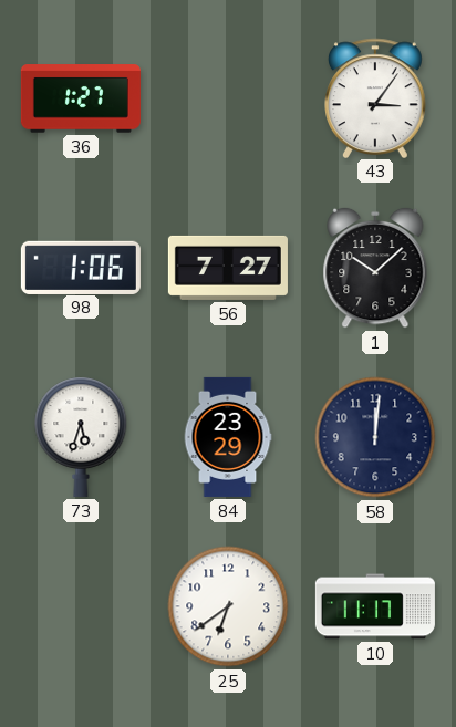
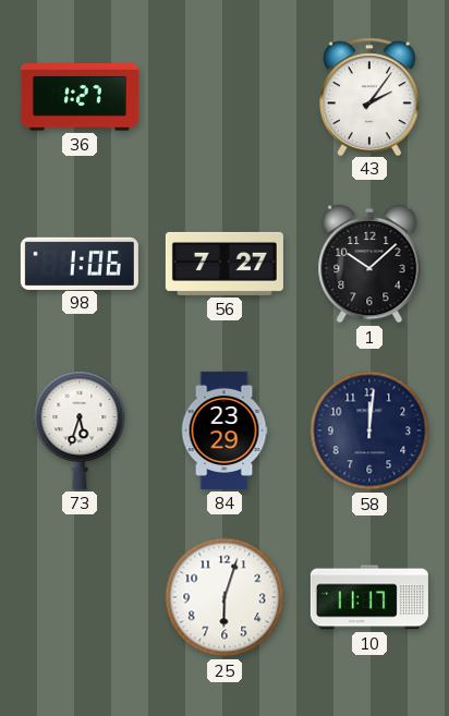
43: 3:06 -> 2:06 (371, 96)
25: 6:39 -> 6:03 (225, 597)
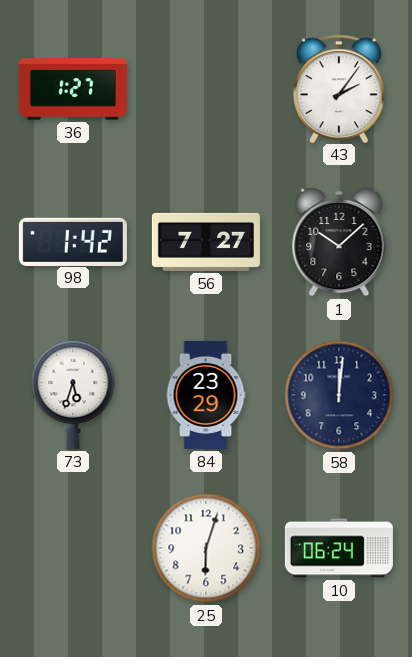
98: 1:06 -> 1:42 (73, 241)
10: 11:17 -> 06:24 (339, 548)
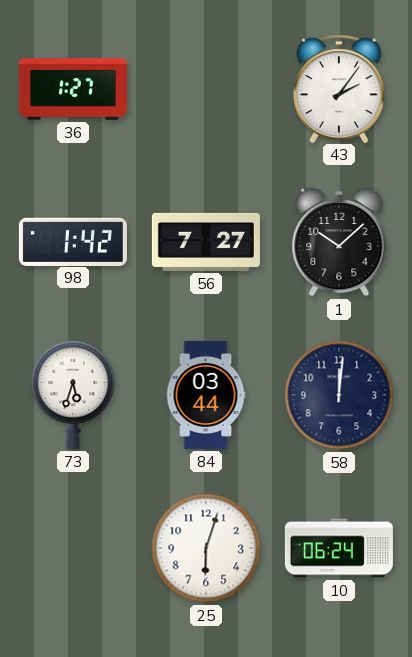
84: 23:29 -> 03:44 (206, 395)
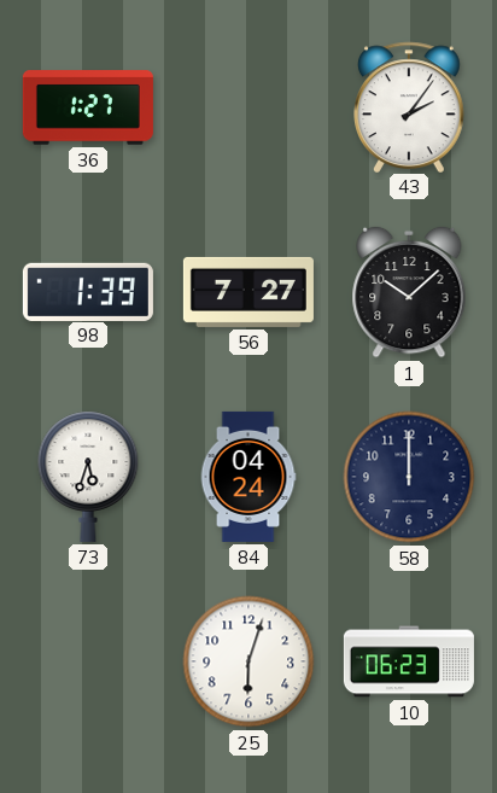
98: 1:42 -> 1:39 (88, 291)
84: 03:44 -> 04:24 (248, 477)
58: 12:01 -> 12:00 (409, 477)
10: 06:24 -> 06:23 (409, 661)
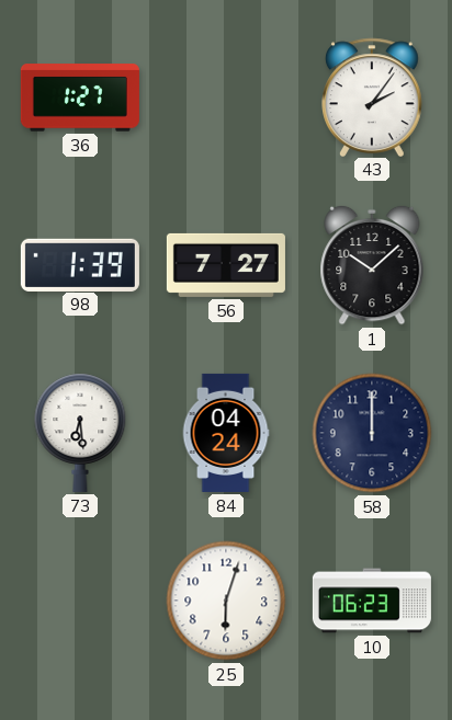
73: 5:33 -> 6:29 (80, 433)
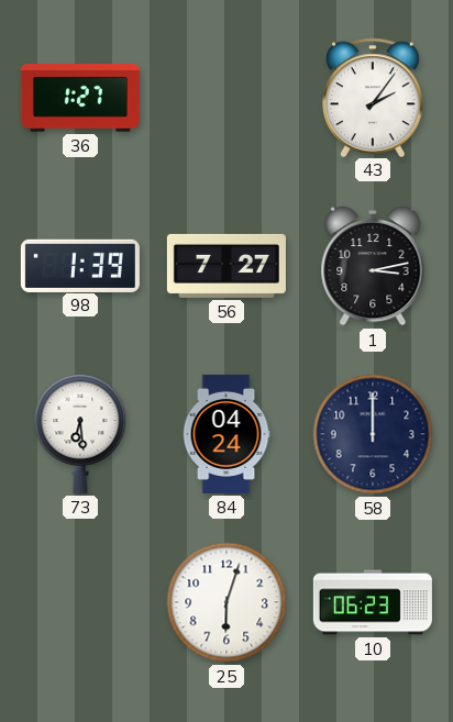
1: 10:08 -> 3:13 (373, 266)
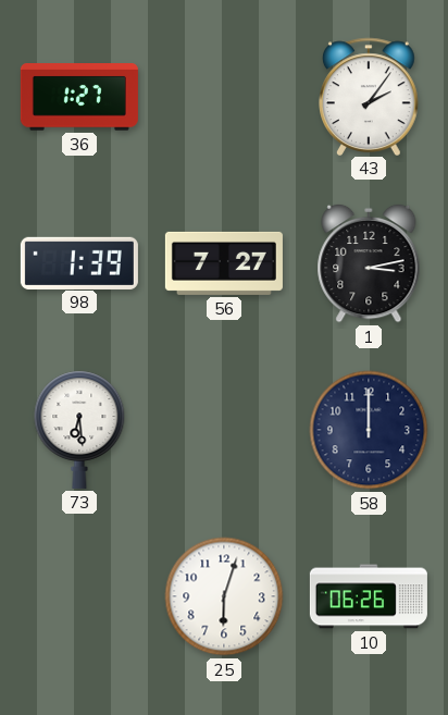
84: 04:24 -> none (226, 434)
10: 06:23 -> 06:26 (369, 596)
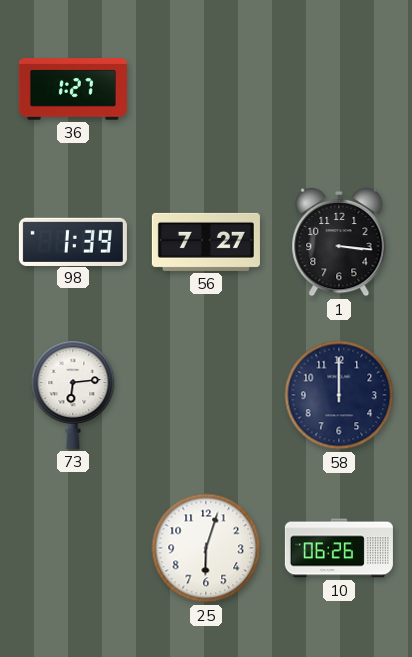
43: 2:06 -> none (370, 96)
1: 3:13 -> 3:16 (339, 242)
73: 6:29 -> 6:14 (73, 395)
